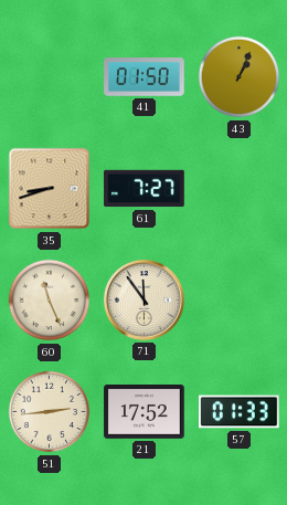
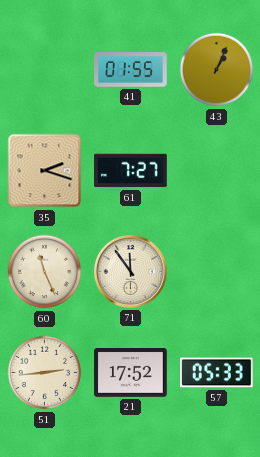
41: 01:50 -> 01:55 (131, 70)
35: 8:42 -> 2:18 (45, 171)
57: 01:33 -> 05:33 (217, 373)
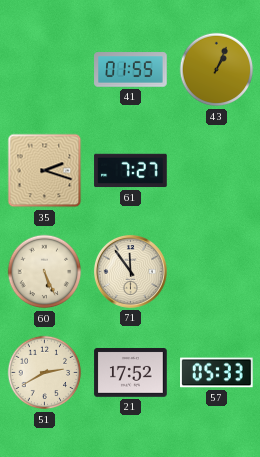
60: 11:26 -> 5:26 (45, 272)
51: 2:44 -> 2:40 (45, 373)
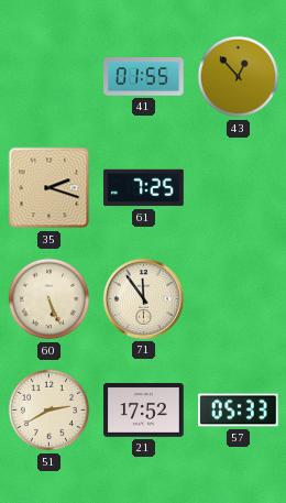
43: 1:04 -> 12:53 (239, 77)
61: 7:27 -> 7:25 (144, 188)
